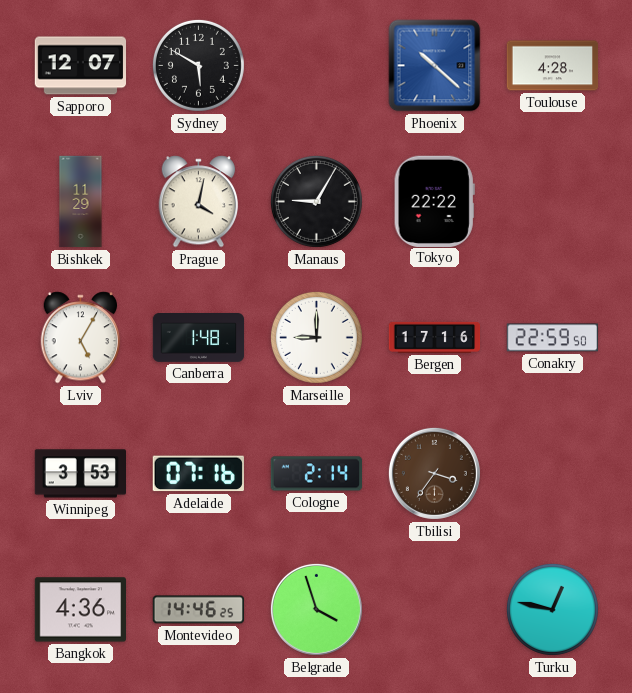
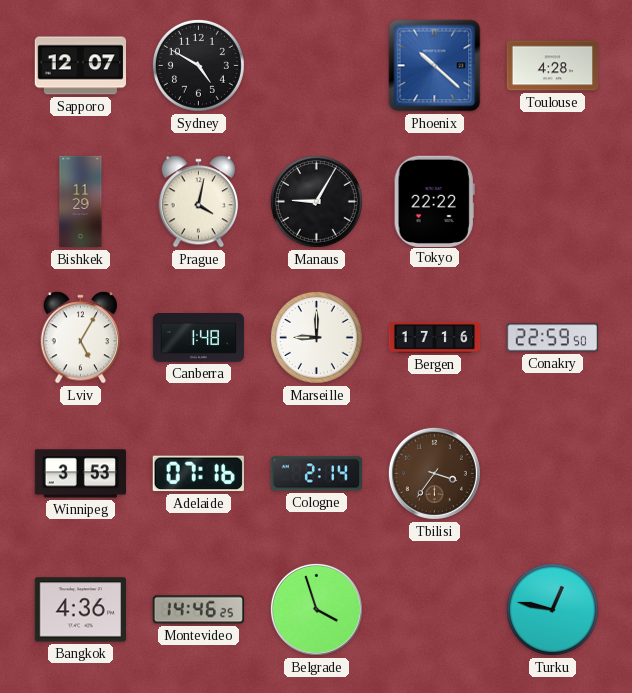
Sydney: 5:50 -> 4:50 (198, 65)
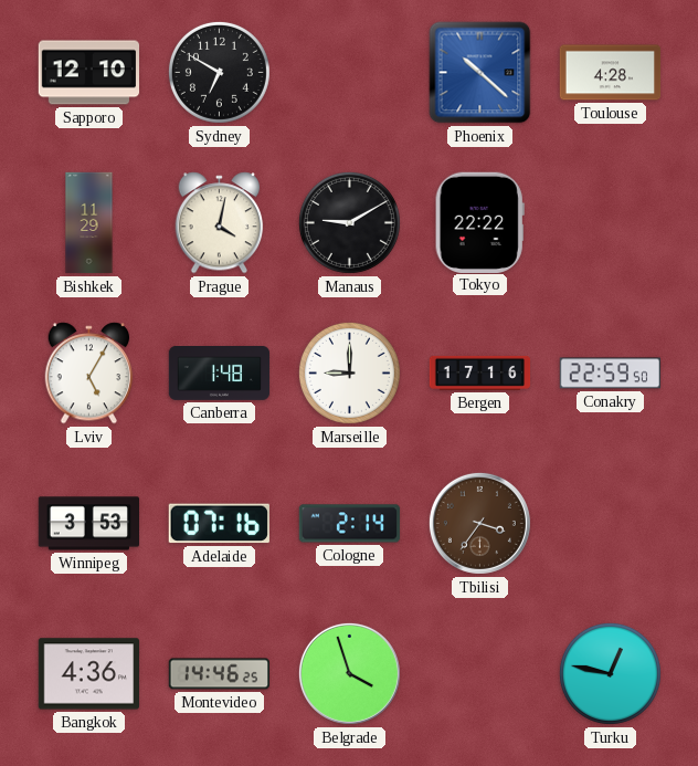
Sapporo: 12:07 -> 12:10 (89, 73)
Sydney: 4:50 -> 6:50 (219, 72)
Manaus: 9:05 -> 9:10 (349, 222)
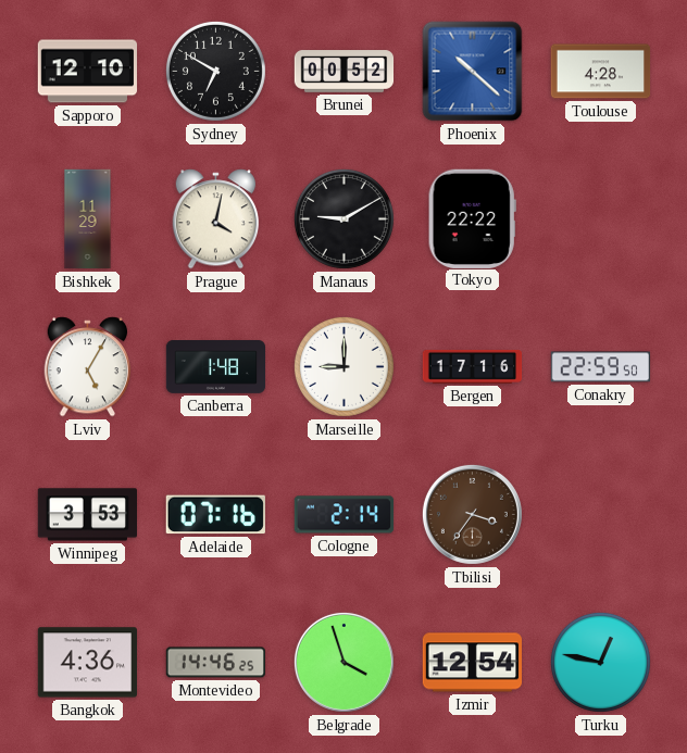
Brunei: none -> 00:52 (345, 72)
Izmir: none -> 12:54 (473, 663)
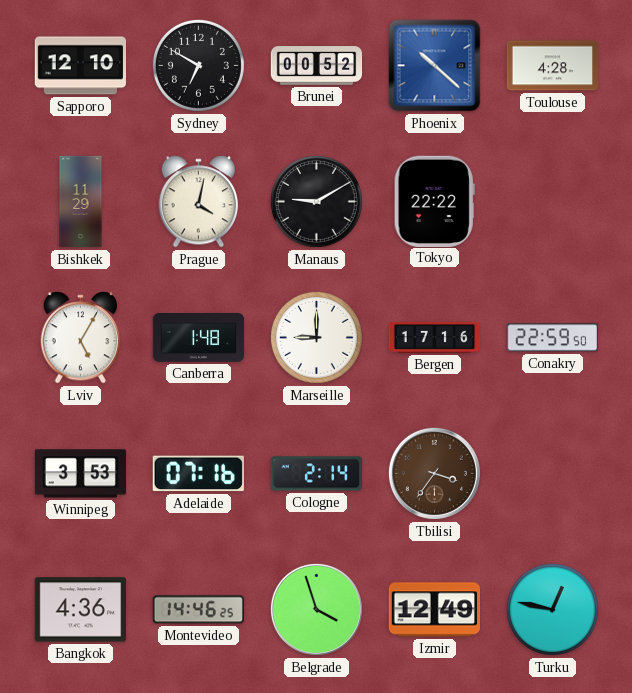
Izmir: 12:54 -> 12:49 (435, 610)
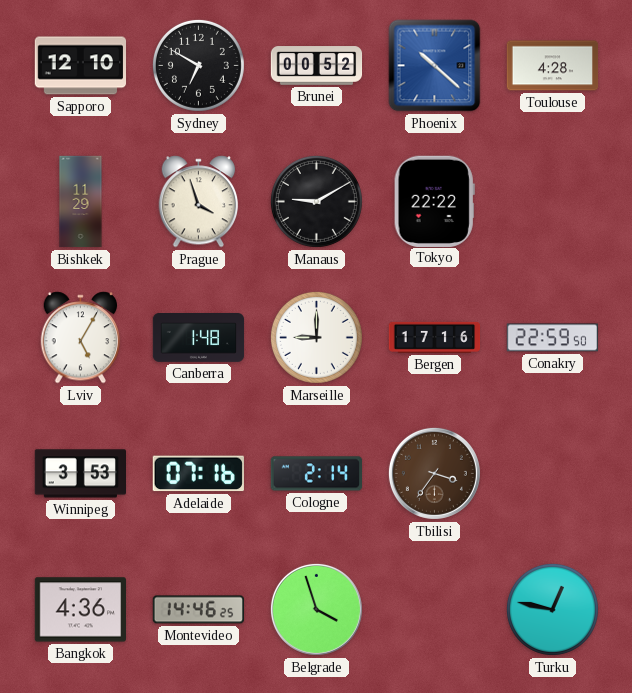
Prague: 4:02 -> 3:57 (199, 202)
Izmir: 12:49 -> none (435, 610)
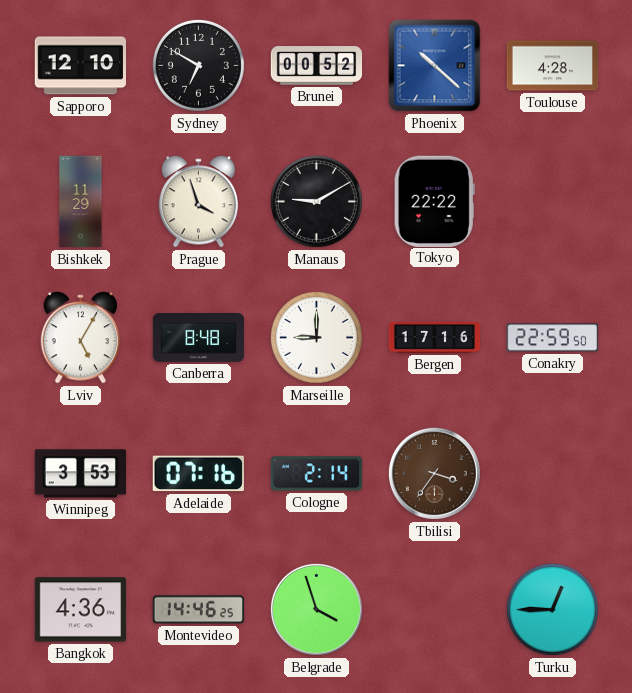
Canberra: 1:48 -> 8:48 (199, 338)
Turku: 12:47 -> 12:45 (552, 609)
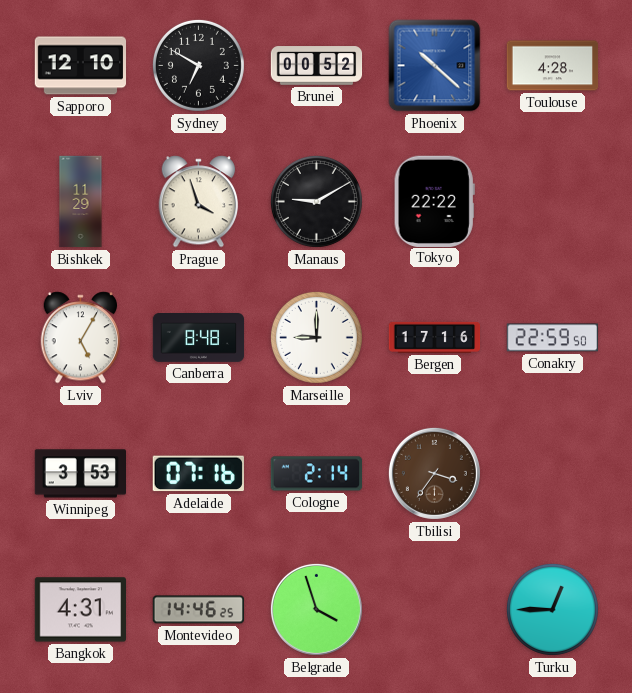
Bangkok: 4:36 -> 4:31 (80, 610)
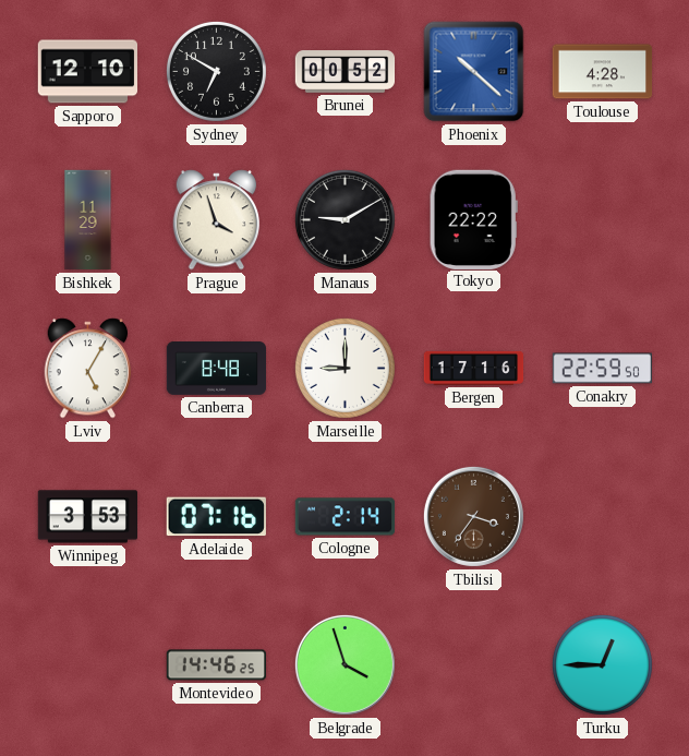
Bangkok: 4:31 -> none (80, 610)
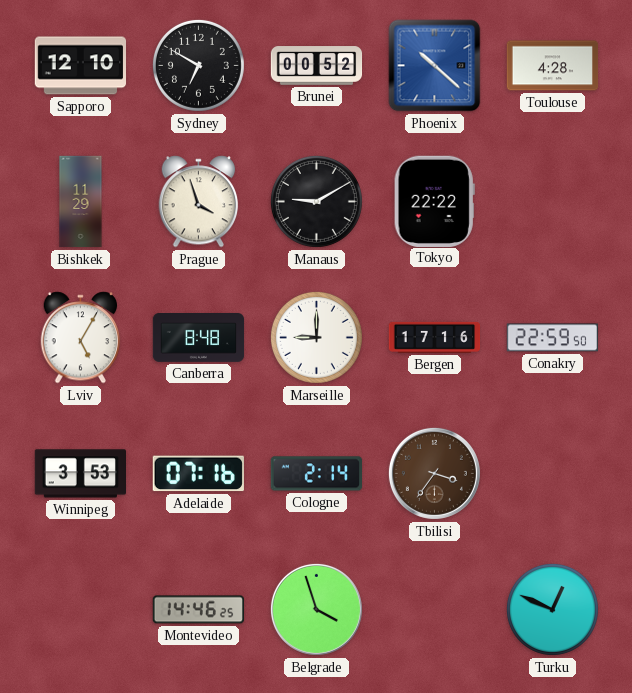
Turku: 12:45 -> 12:49 (552, 609)
